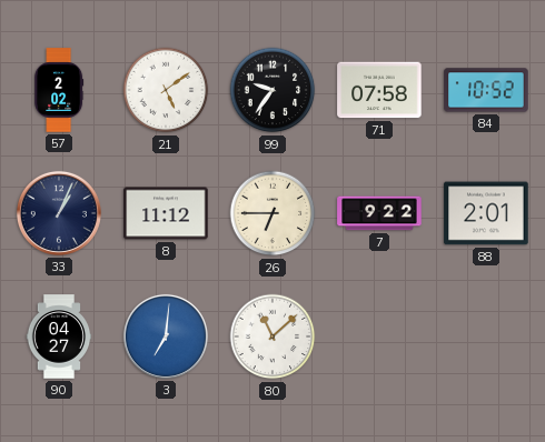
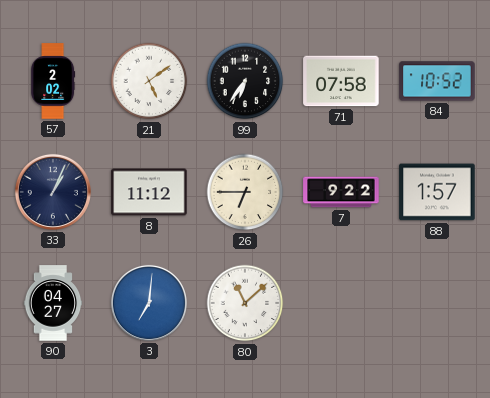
99: 9:36 -> 6:36 (245, 81)
88: 2:01 -> 1:57 (437, 192)
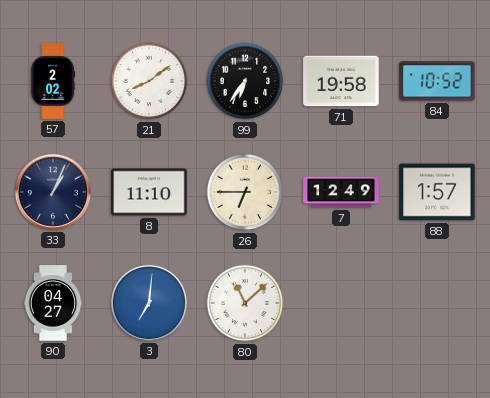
21: 5:09 -> 8:09 (149, 81)
71: 07:58 -> 19:58 (341, 81)
8: 11:12 -> 11:10 (149, 192)
7: 9:22 -> 12:49 (341, 192)
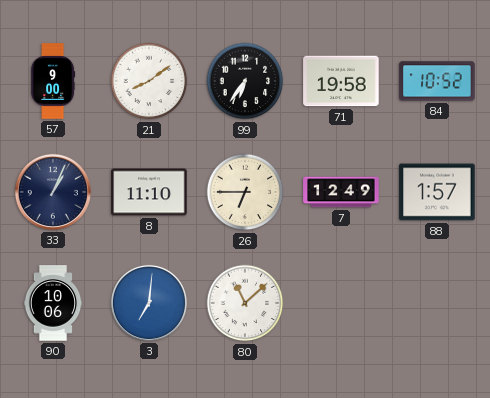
57: 2:02 -> 9:00 (53, 81)
90: 04:27 -> 10:06 (53, 303)
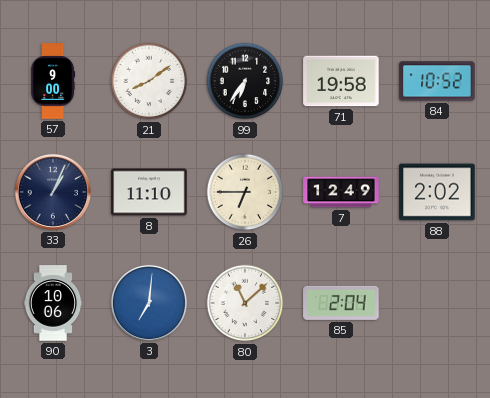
88: 1:57 -> 2:02 (437, 192)
85: none -> 2:04 (341, 303)
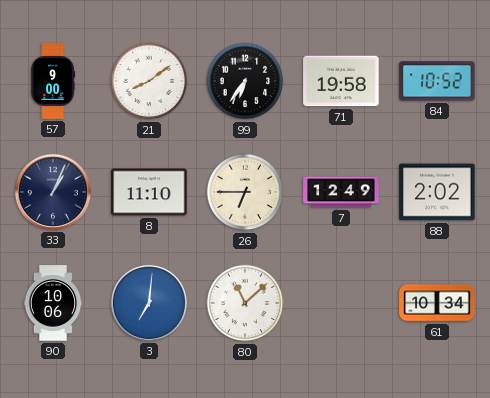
85: 2:04 -> none (341, 303)
61: none -> 10:34 (437, 303)
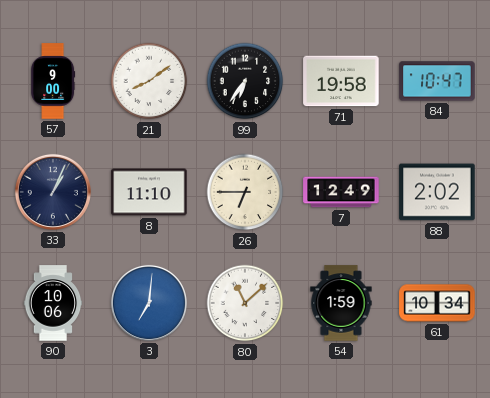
84: 10:52 -> 10:47 (437, 81)
54: none -> 1:59 (341, 303)
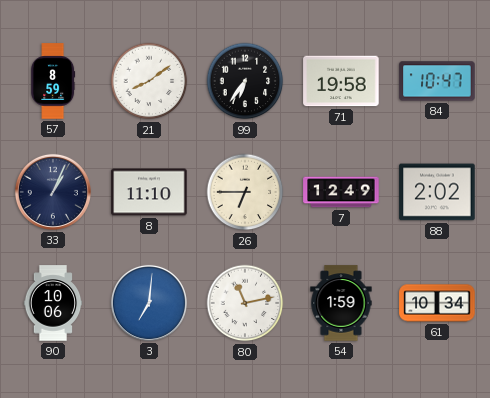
57: 9:00 -> 8:59 (53, 81)
80: 11:08 -> 11:13 (245, 303)
